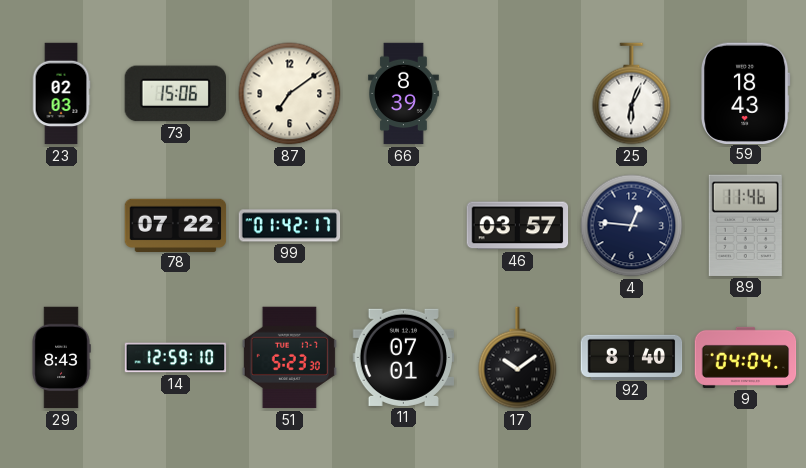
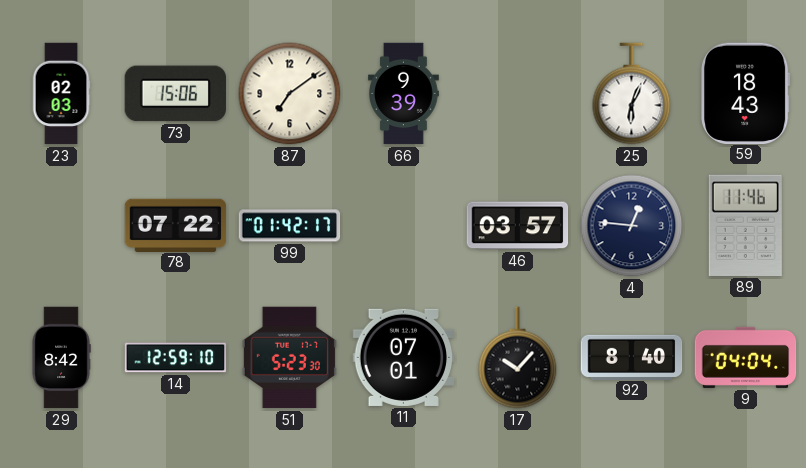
66: 8:39 -> 9:39 (404, 94)
29: 8:43 -> 8:42 (61, 358)
17: 10:09 -> 10:07 (518, 358)
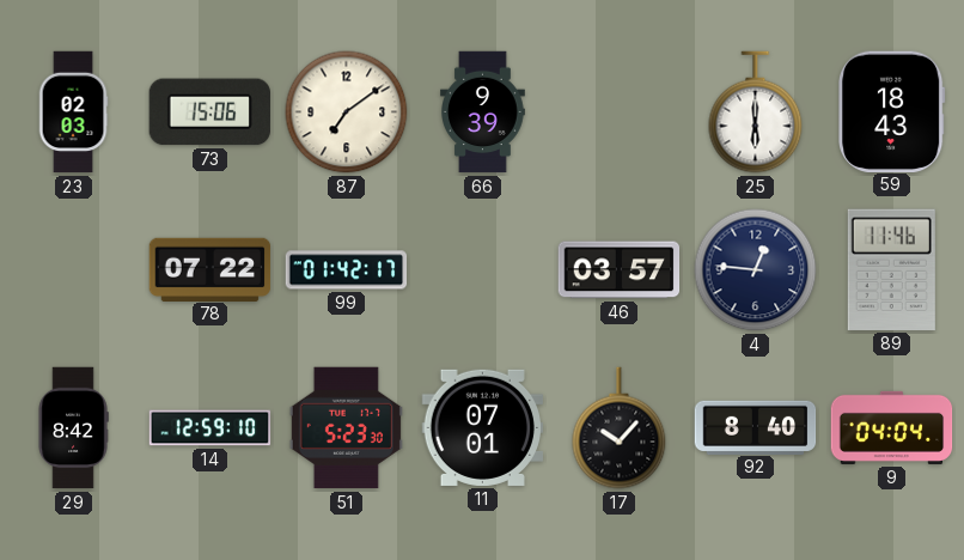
25: 6:04 -> 6:00 (756, 112)
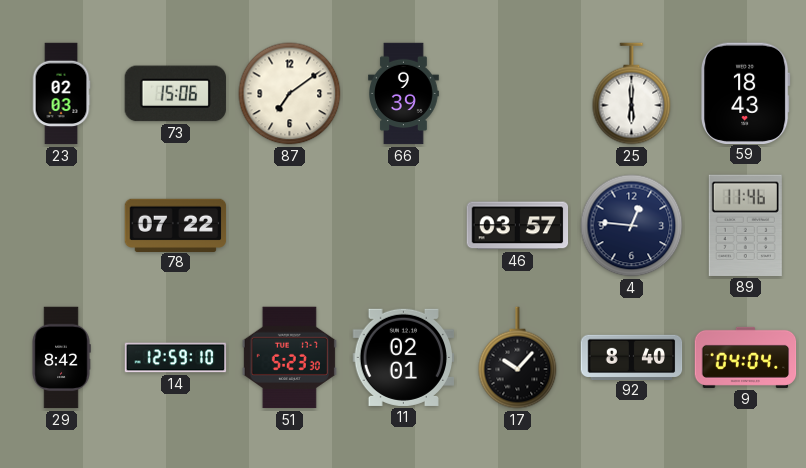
99: 01:42 -> none (347, 270)
11: 07:01 -> 02:01 (404, 357)
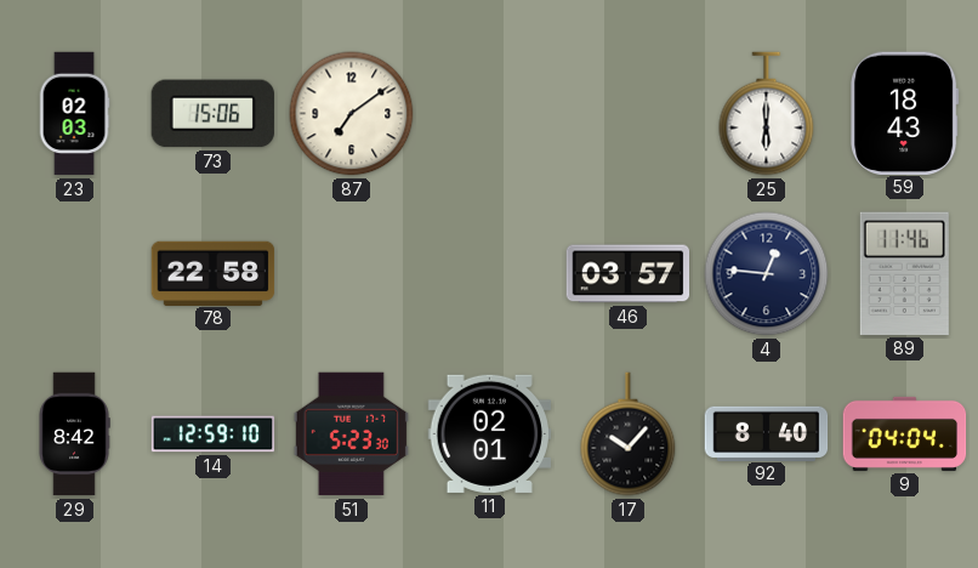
66: 9:39 -> none (404, 94)
78: 07:22 -> 22:58 (214, 273)
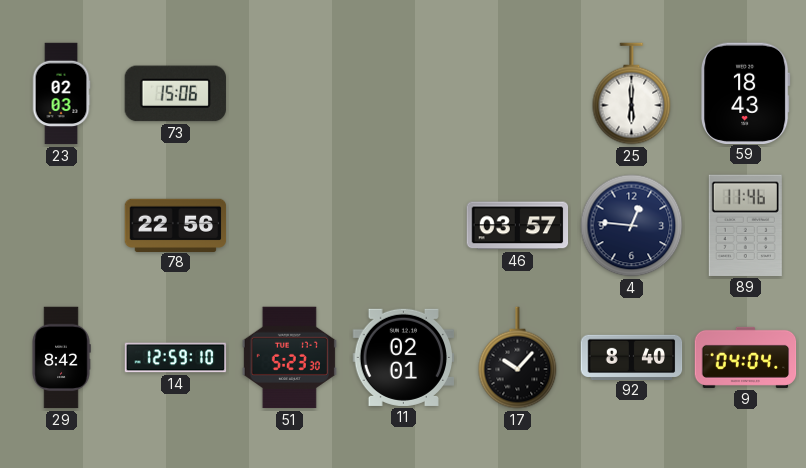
87: 7:09 -> none (352, 114)
78: 22:58 -> 22:56 (176, 225)
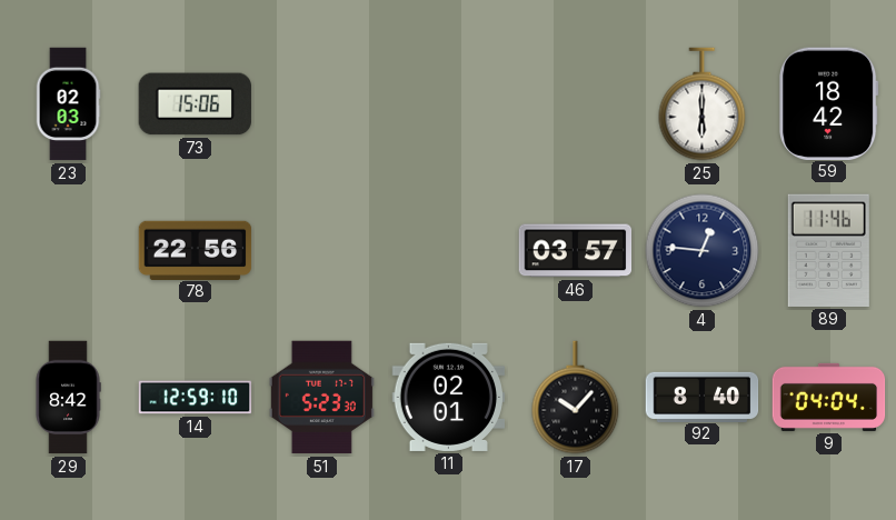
59: 18:43 -> 18:42 (829, 103)
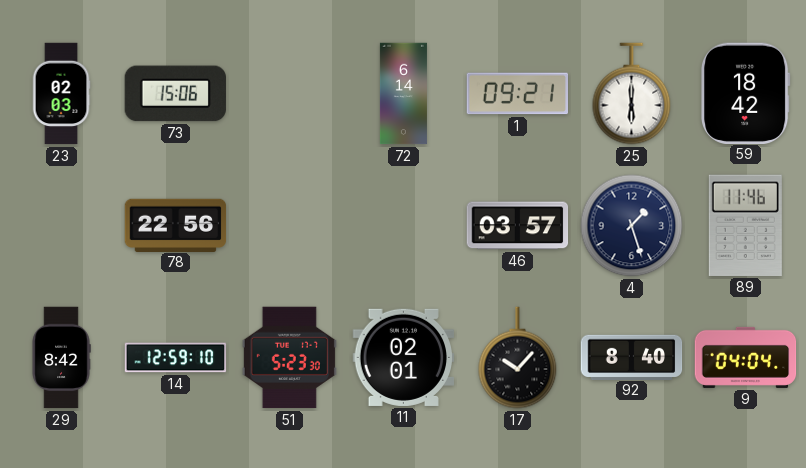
72: none -> 6:14 (403, 94)
1: none -> 09:21 (518, 94)
4: 12:46 -> 1:27 (632, 226)
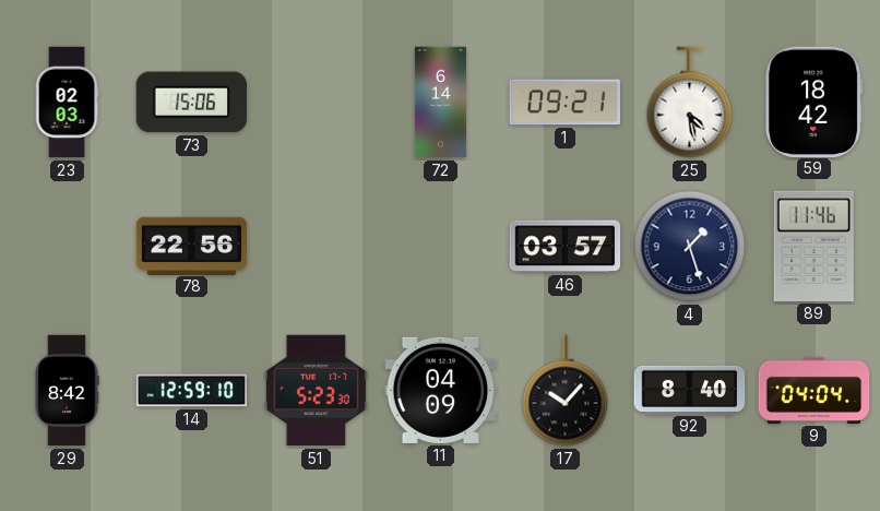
25: 6:00 -> 4:28 (690, 103)
11: 02:01 -> 04:09 (441, 390)
